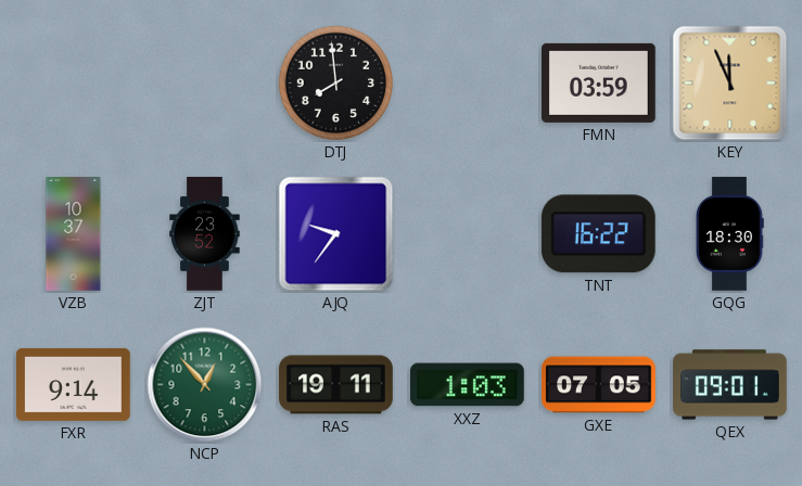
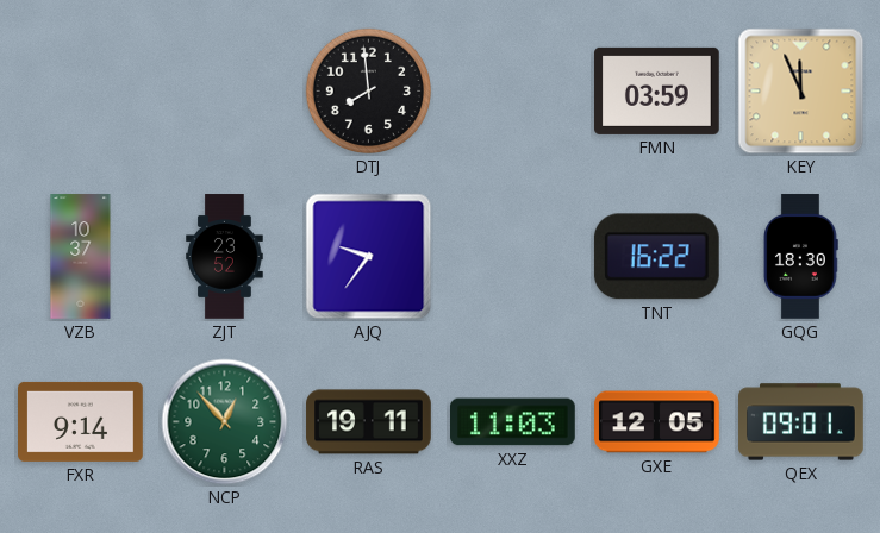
XXZ: 1:03 -> 11:03 (513, 422)
GXE: 07:05 -> 12:05 (657, 422)
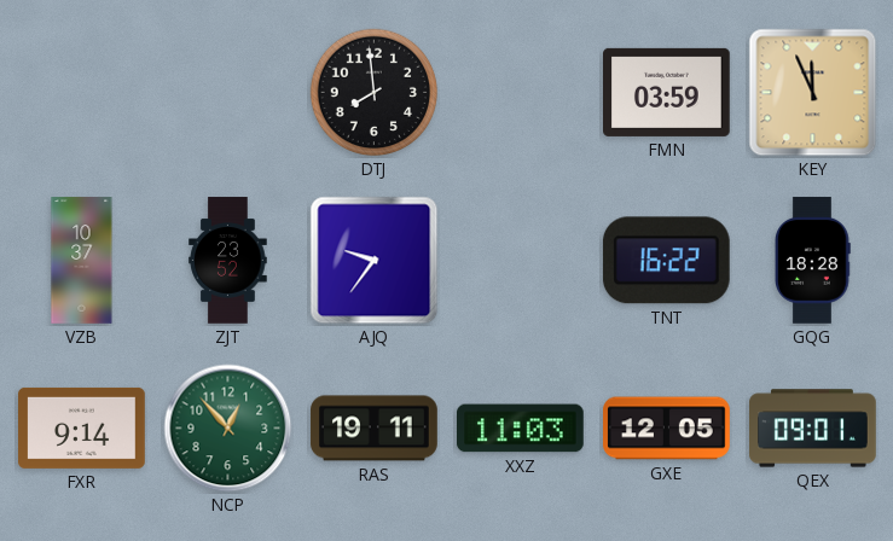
GQG: 18:30 -> 18:28 (813, 261)
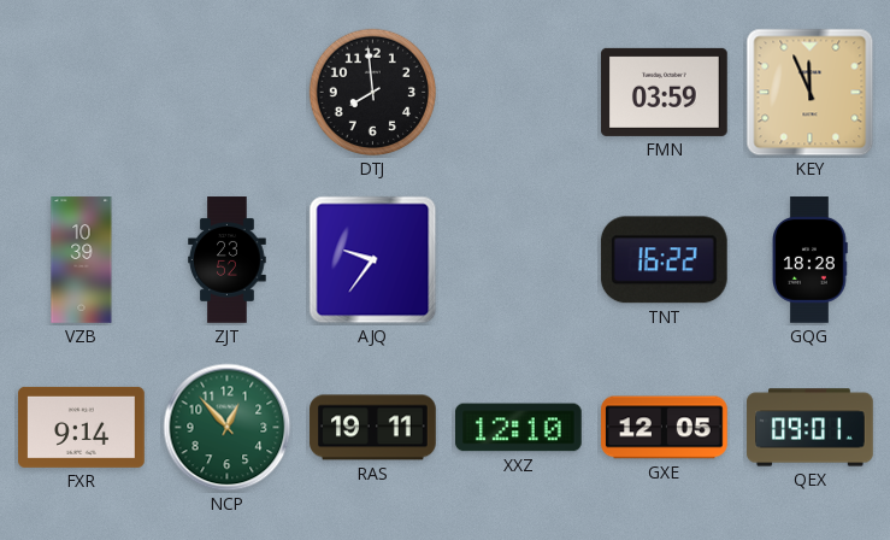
VZB: 10:37 -> 10:39 (82, 260)
XXZ: 11:03 -> 12:10 (519, 428)
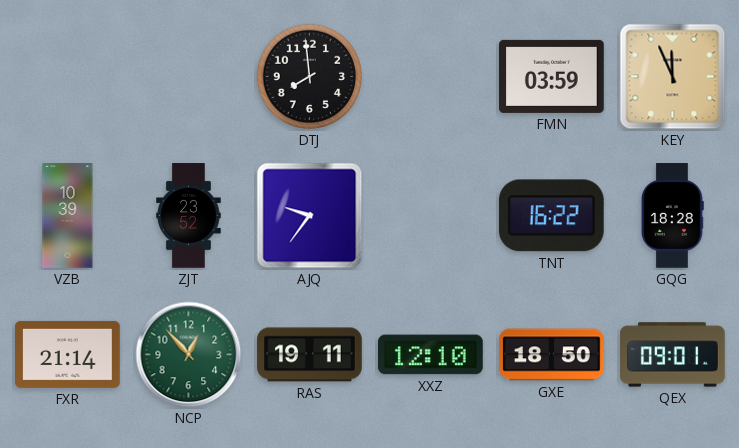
FXR: 9:14 -> 21:14 (68, 354)
GXE: 12:05 -> 18:50 (552, 355)
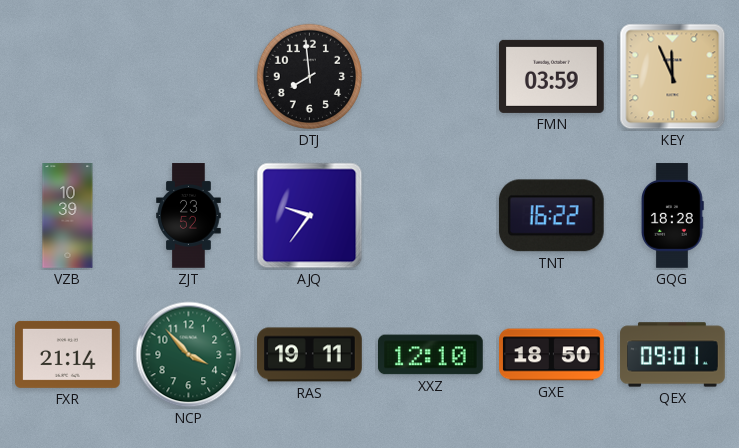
NCP: 12:53 -> 3:53 (189, 355)
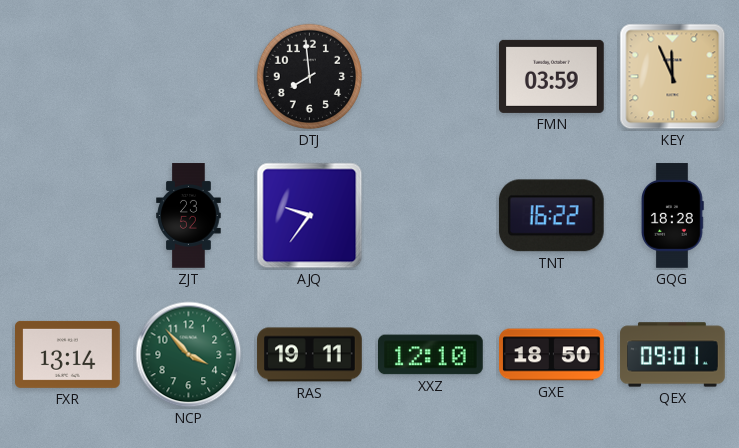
VZB: 10:39 -> none (68, 216)
FXR: 21:14 -> 13:14 (68, 354)
